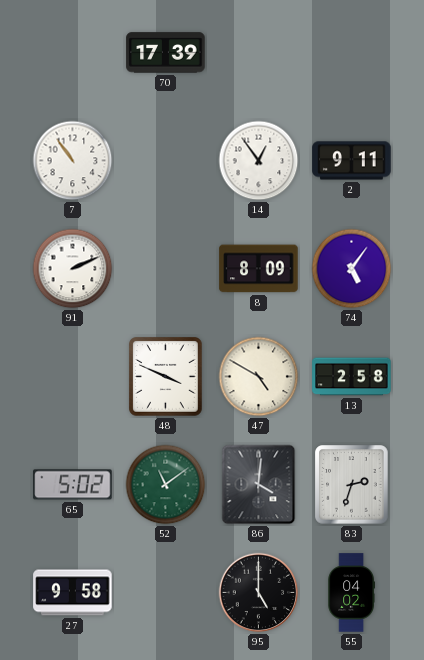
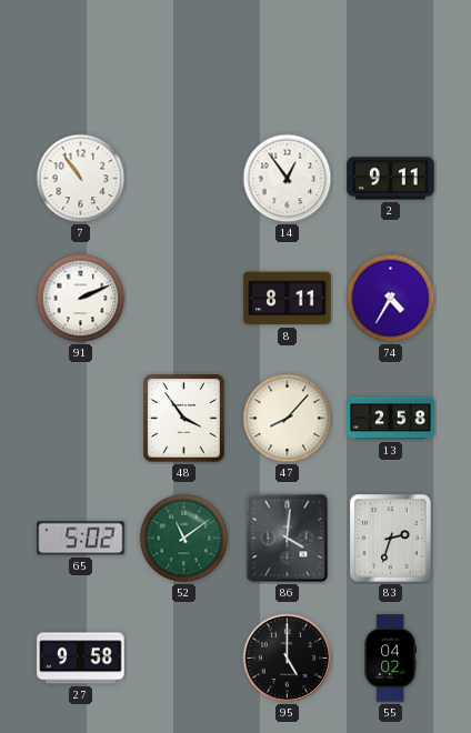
70: 17:39 -> none (166, 53)
8: 8:09 -> 8:11 (288, 299)
74: 5:06 -> 4:35 (391, 299)
48: 3:49 -> 3:54 (184, 419)
47: 4:50 -> 8:07 (288, 419)
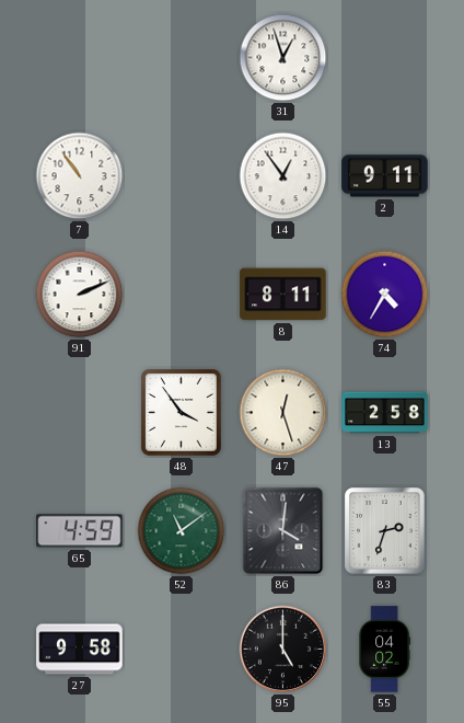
31: none -> 12:57 (283, 58)
47: 8:07 -> 12:27 (283, 413)
65: 5:02 -> 4:59 (80, 531)
